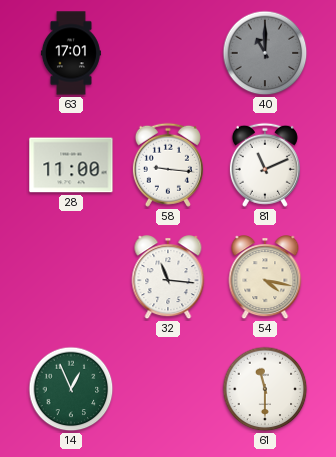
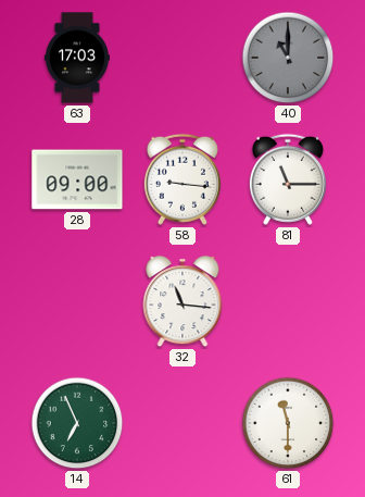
63: 17:01 -> 17:03 (77, 58)
28: 11:00 -> 09:00 (77, 179)
81: 11:11 -> 11:15 (288, 179)
54: 4:17 -> none (265, 278)
14: 12:56 -> 6:56 (77, 423)
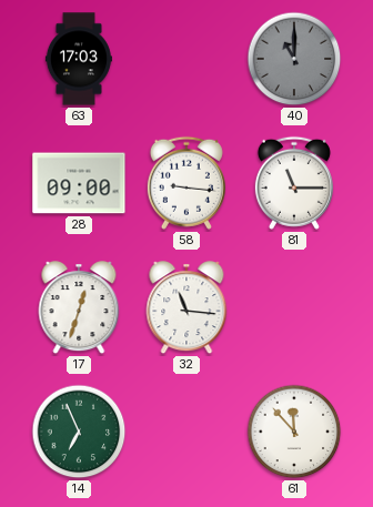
17: none -> 12:33 (79, 308)
61: 11:30 -> 11:53 (294, 432)
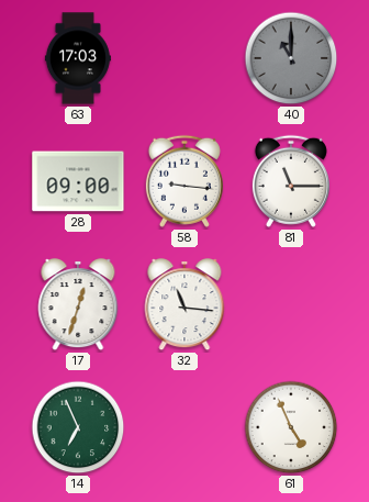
61: 11:53 -> 4:56 (291, 427)
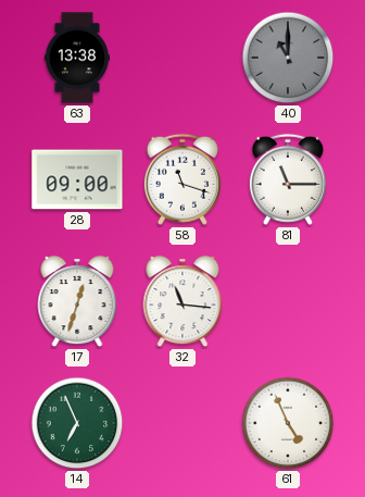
63: 17:03 -> 13:38 (77, 58)
58: 9:16 -> 11:18 (182, 179)
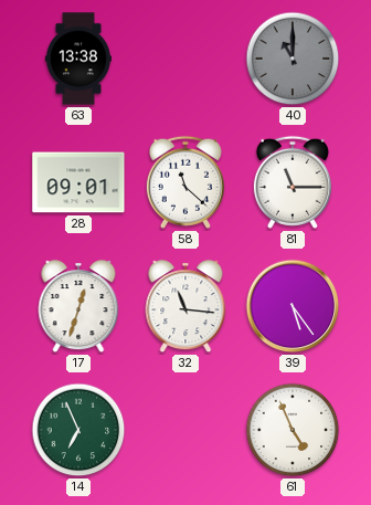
28: 09:00 -> 09:01 (78, 182)
58: 11:18 -> 11:22 (185, 182)
39: none -> 5:24 (293, 306)
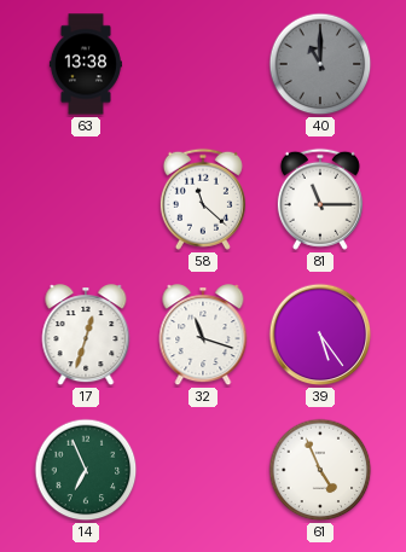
28: 09:01 -> none (78, 182)
32: 11:16 -> 11:18 (203, 336)
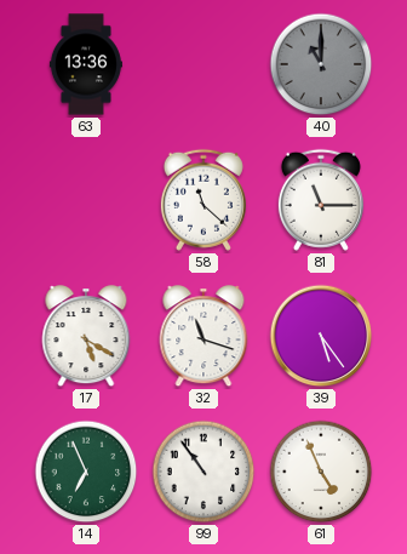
63: 13:38 -> 13:36 (86, 64)
17: 12:33 -> 5:20 (86, 337)
99: none -> 10:54 (203, 472)
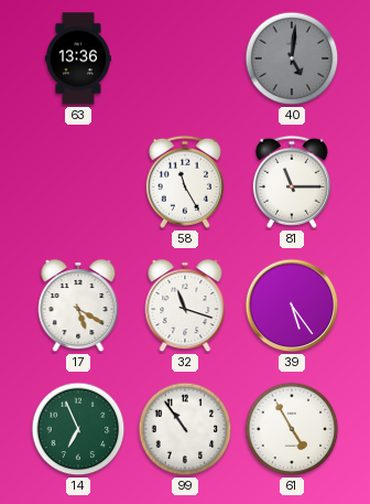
40: 11:00 -> 5:01 (292, 58)
58: 11:22 -> 11:25 (185, 182)
61: 4:56 -> 4:55 (292, 429)
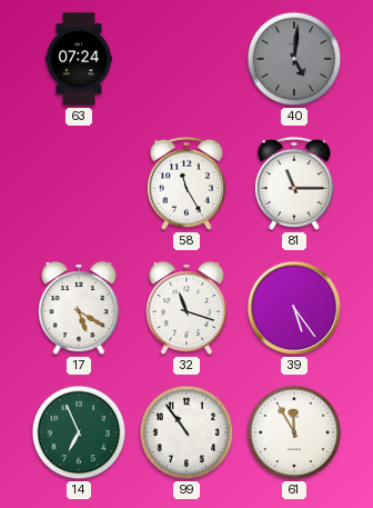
63: 13:36 -> 07:24 (79, 59)
61: 4:55 -> 11:55 (294, 432)
